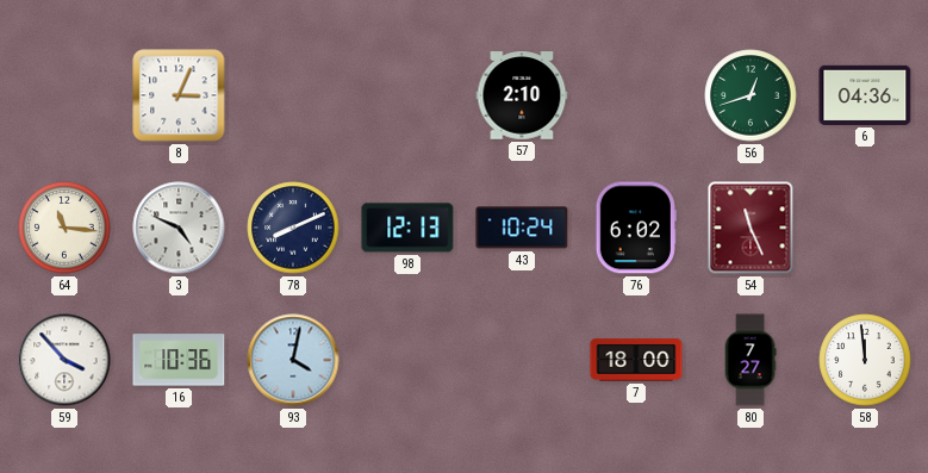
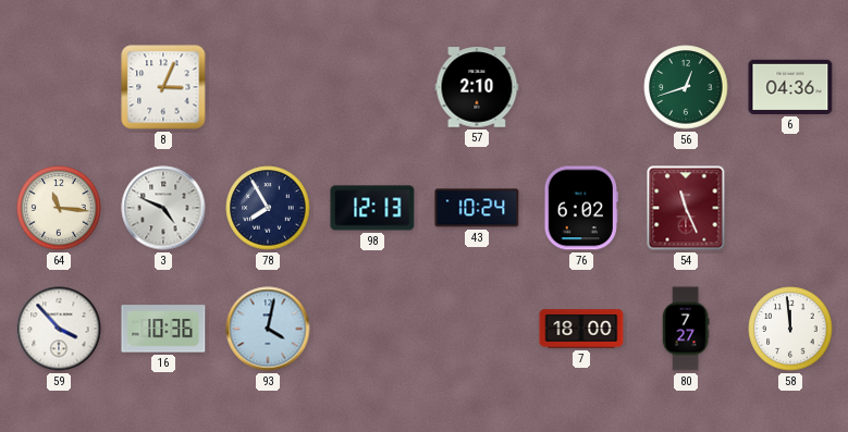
78: 8:11 -> 7:55 (268, 208)
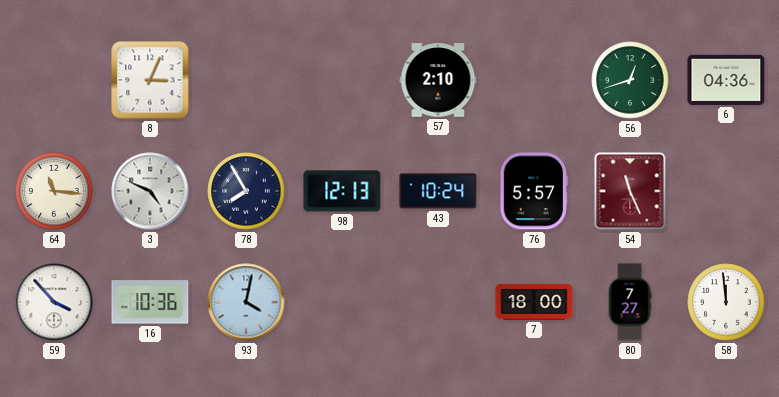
76: 6:02 -> 5:57 (534, 191)
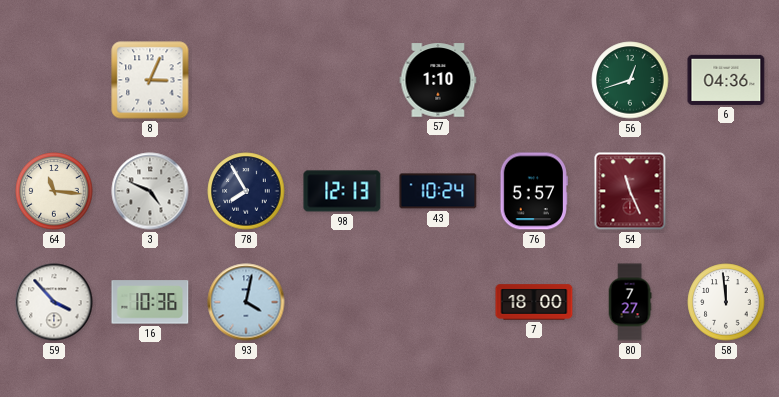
57: 2:10 -> 1:10 (438, 80)
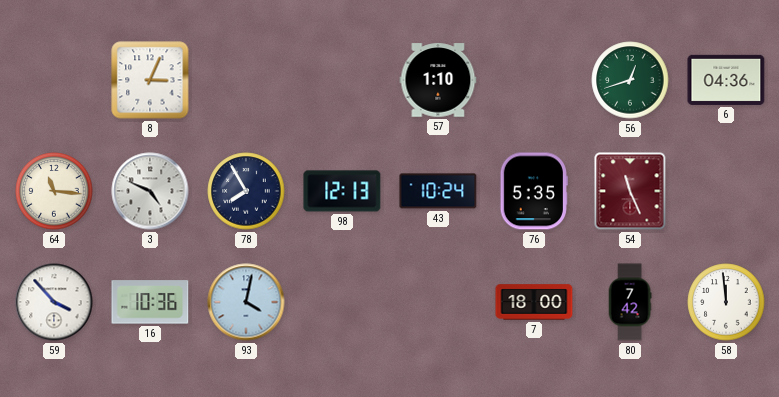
76: 5:57 -> 5:35 (534, 191)
80: 7:27 -> 7:42 (630, 302)
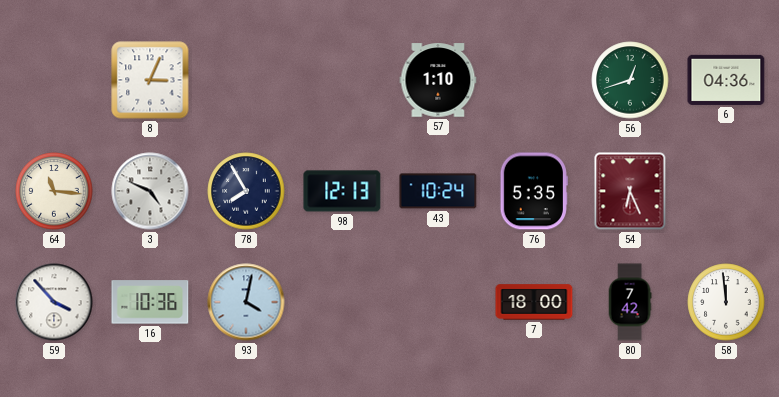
54: 11:26 -> 6:26 (630, 191)
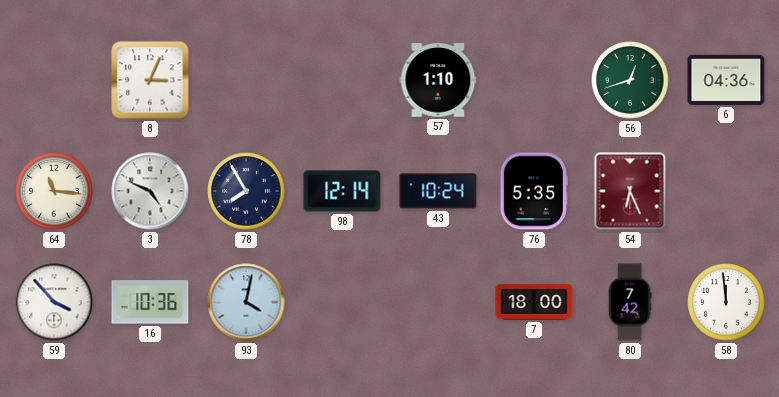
98: 12:13 -> 12:14 (342, 191)
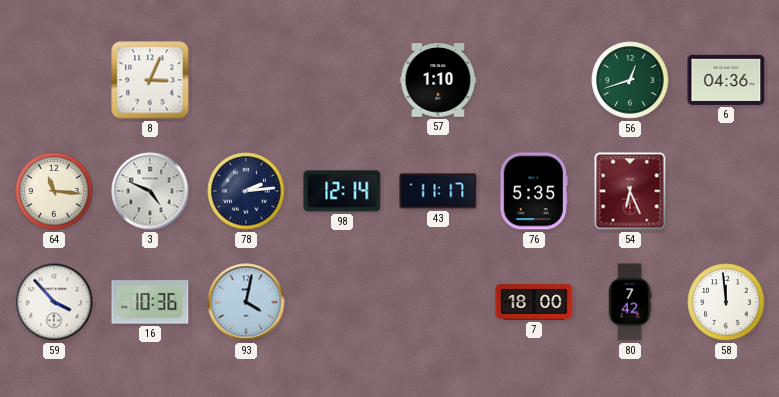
78: 7:55 -> 2:14 (246, 191)
43: 10:24 -> 11:17 (438, 191)
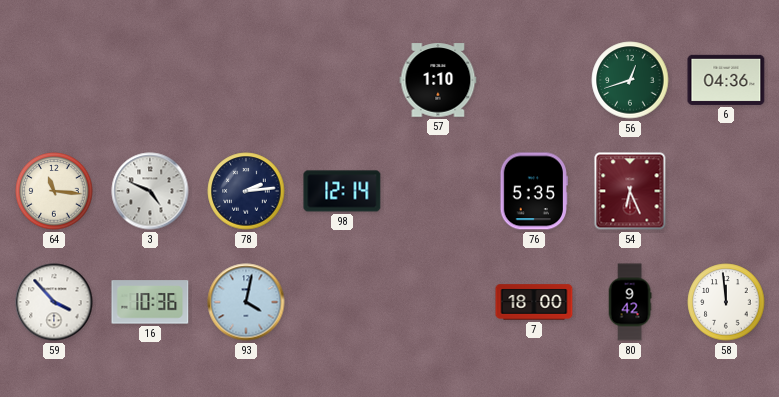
8: 3:04 -> none (150, 80)
43: 11:17 -> none (438, 191)
80: 7:42 -> 9:42 (630, 302)
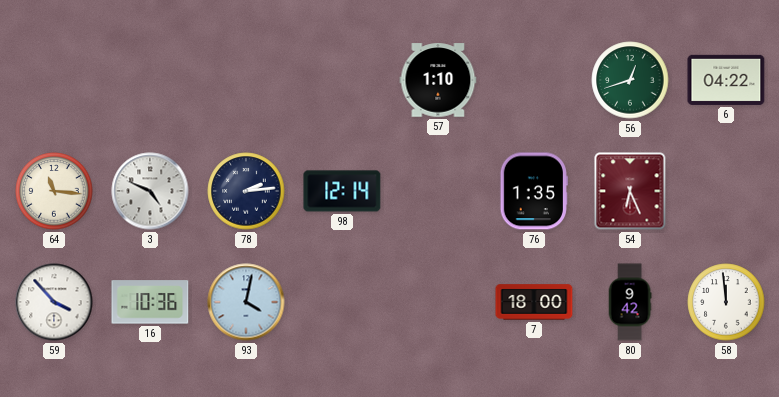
6: 04:36 -> 04:22 (726, 80)
76: 5:35 -> 1:35 (534, 191)
